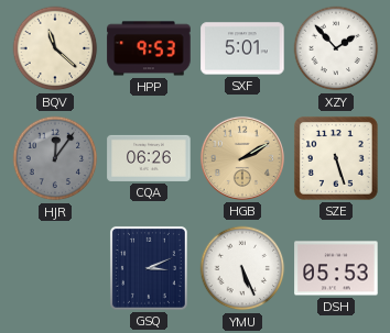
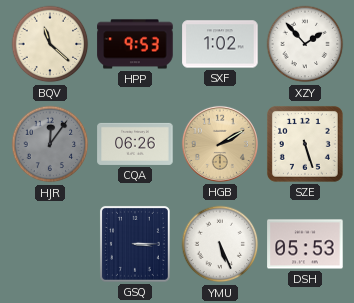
SXF: 5:01 -> 1:02 (220, 44)
GSQ: 3:11 -> 3:15 (135, 244)
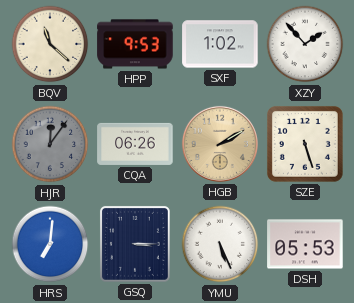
HRS: none -> 7:01 (50, 244)
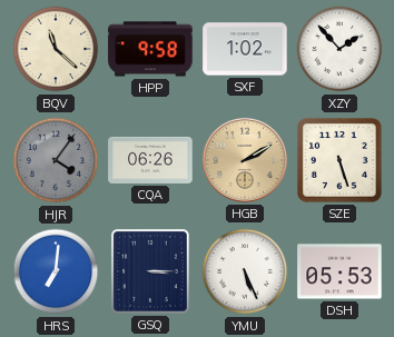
HPP: 9:53 -> 9:58 (150, 49)
HJR: 12:06 -> 4:06 (56, 160)
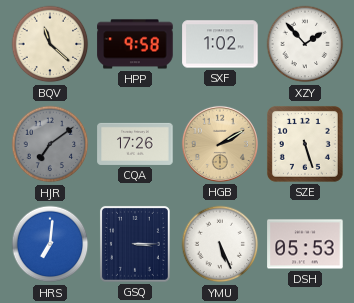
HJR: 4:06 -> 7:09 (50, 144)
CQA: 06:26 -> 17:26 (135, 144)
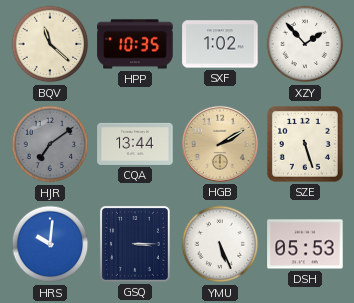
HPP: 9:58 -> 10:35 (135, 44)
CQA: 17:26 -> 13:44 (135, 144)
HRS: 7:01 -> 10:01 (50, 244)
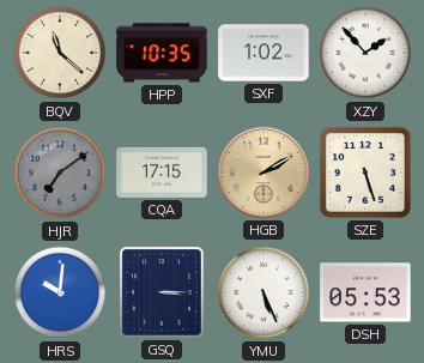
CQA: 13:44 -> 17:15 (162, 173)
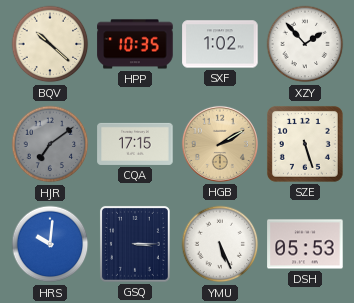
BQV: 11:22 -> 10:22 (50, 44)
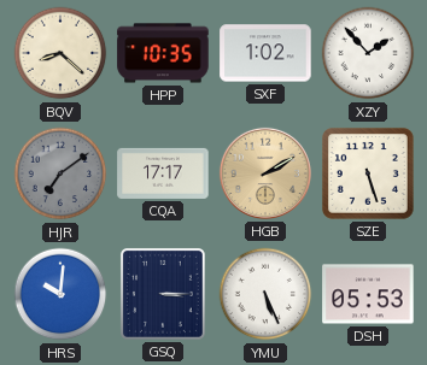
BQV: 10:22 -> 8:22 (60, 53)
CQA: 17:15 -> 17:17 (163, 173)
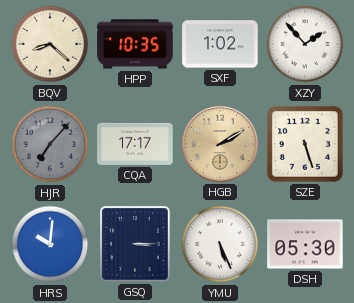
HJR: 7:09 -> 7:07 (50, 144)
DSH: 05:53 -> 05:30 (305, 244)
